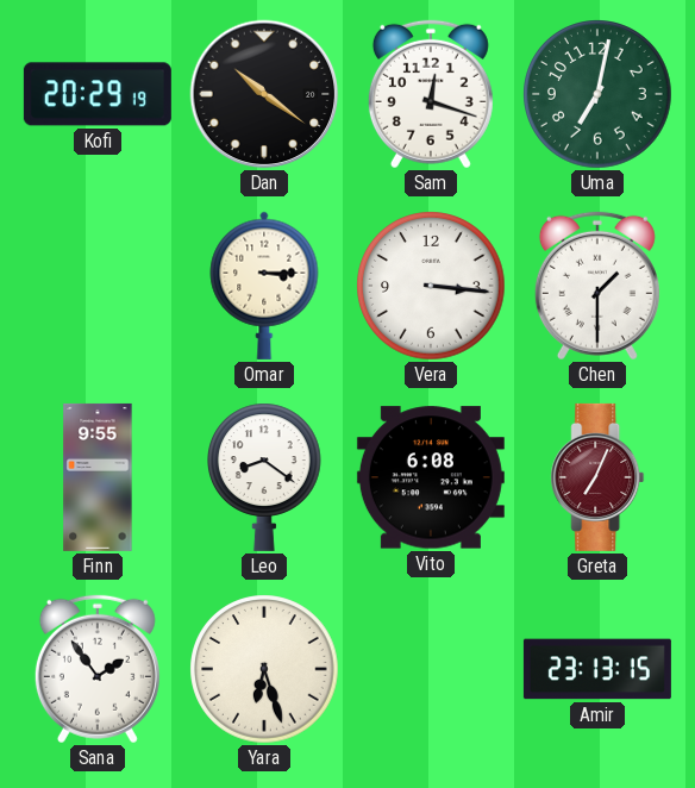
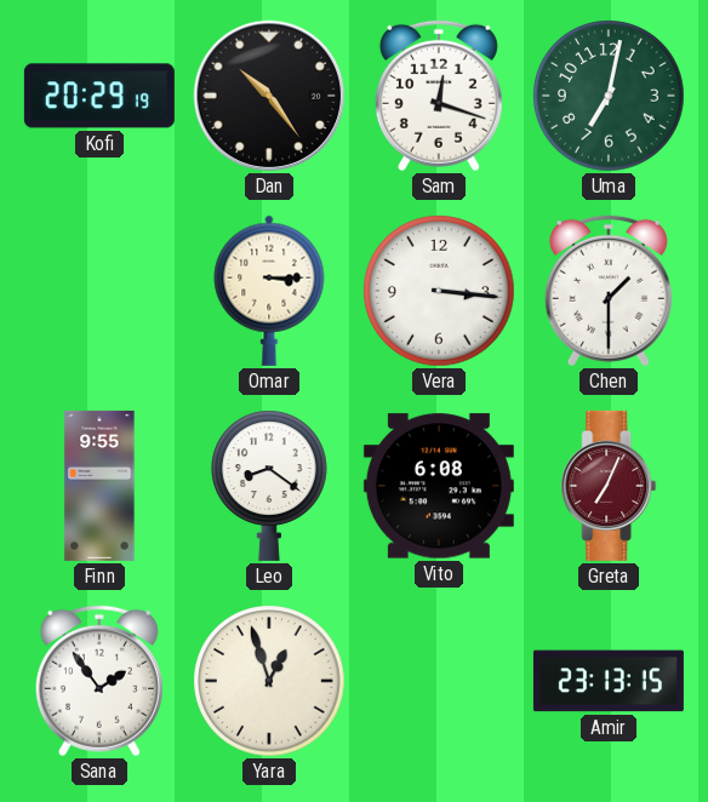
Dan: 10:21 -> 10:24 (269, 96)
Yara: 6:27 -> 12:57 (269, 681)
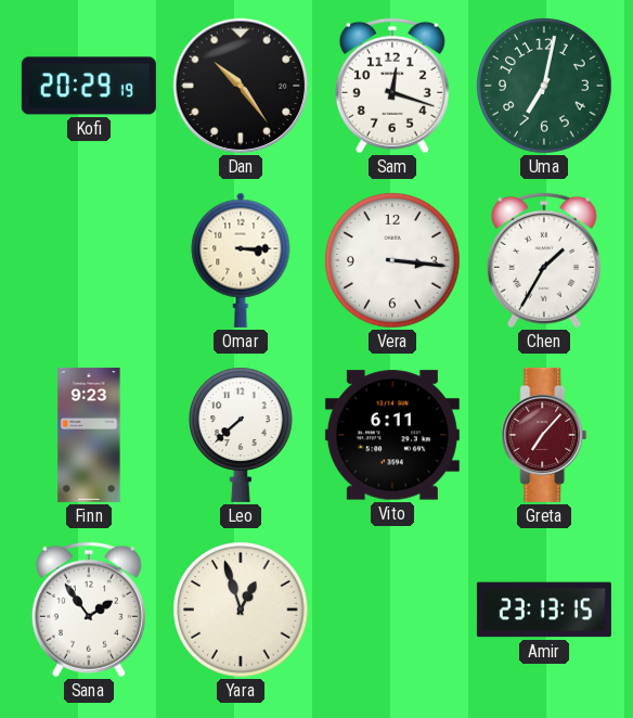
Chen: 1:30 -> 1:35 (544, 260)
Finn: 9:55 -> 9:23 (89, 435)
Leo: 8:21 -> 7:38 (242, 435)
Vito: 6:08 -> 6:11 (392, 435)
Greta: 7:04 -> 7:07 (544, 435)
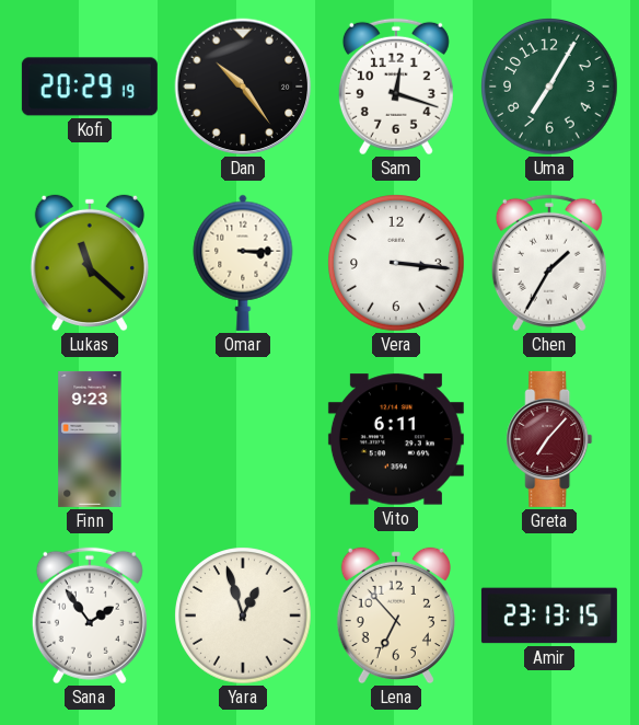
Uma: 7:02 -> 7:05 (549, 87)
Lukas: none -> 11:22 (90, 263)
Leo: 7:38 -> none (242, 435)
Lena: none -> 6:53 (396, 615)
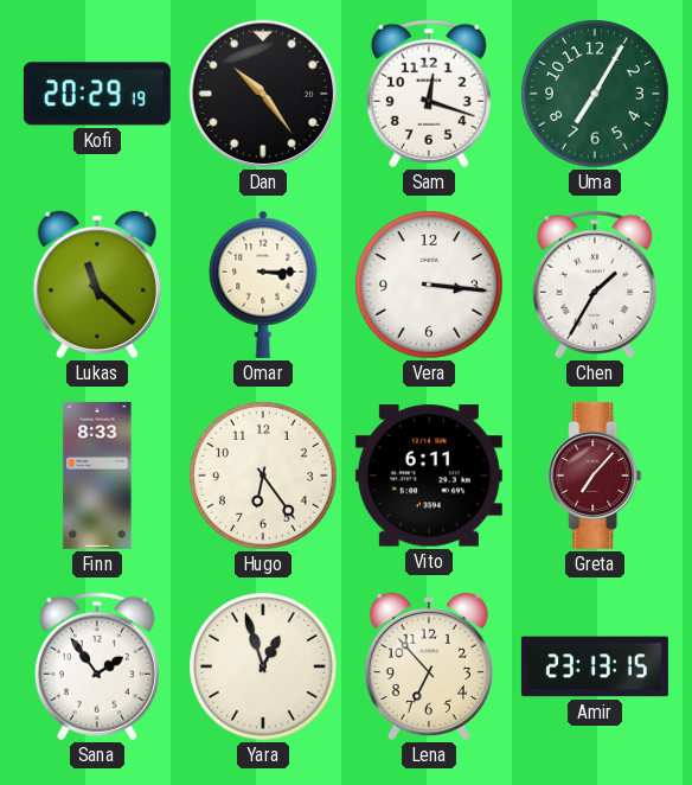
Finn: 9:23 -> 8:33 (97, 476)
Hugo: none -> 6:24 (263, 476)
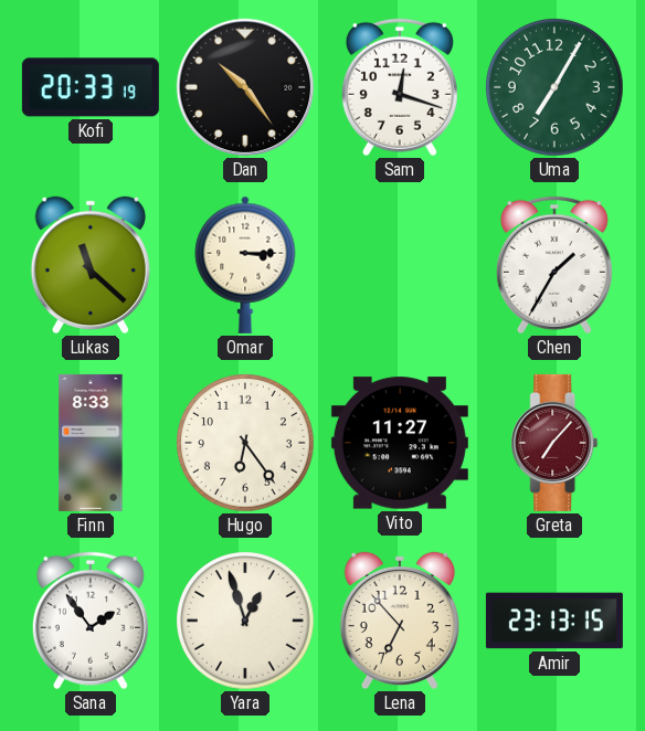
Kofi: 20:29 -> 20:33 (91, 87)
Vera: 3:16 -> none (429, 285)
Vito: 6:11 -> 11:27 (400, 443)
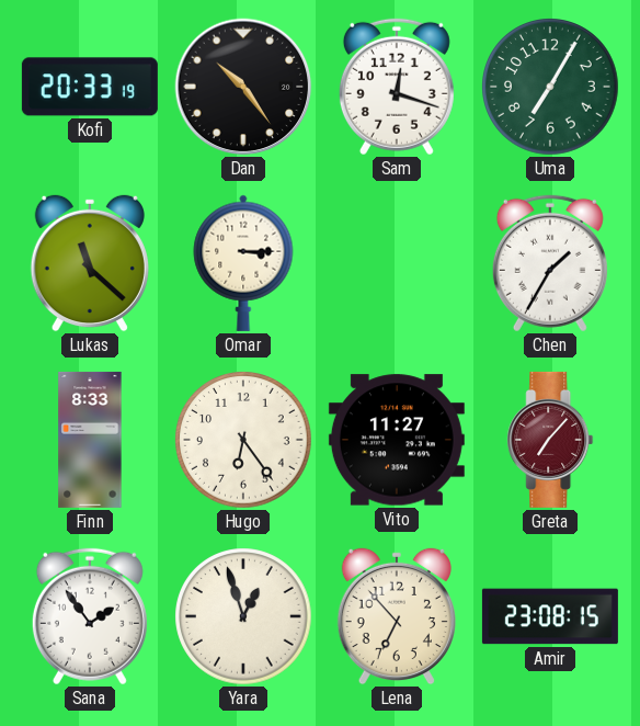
Amir: 23:13 -> 23:08 (550, 616)
